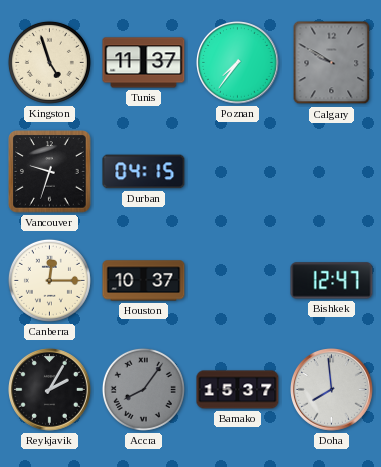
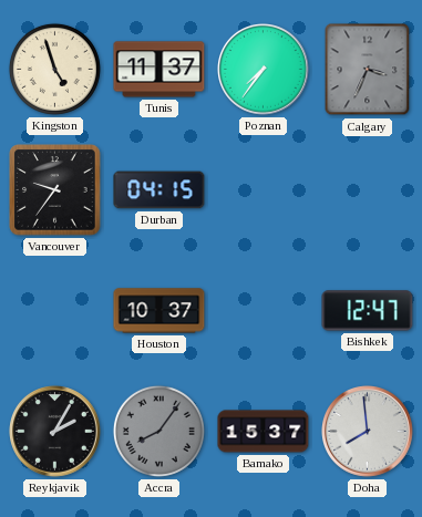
Calgary: 9:50 -> 3:34 (368, 70)
Vancouver: 9:33 -> 9:36 (55, 190)
Canberra: 12:15 -> none (49, 280)
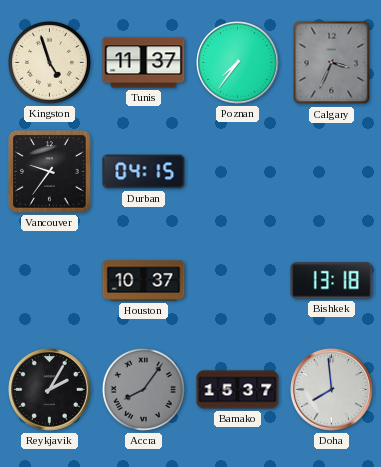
Bishkek: 12:47 -> 13:18 (332, 281)
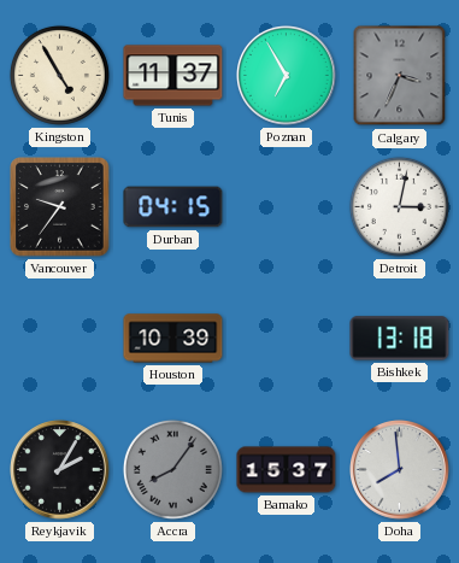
Kingston: 4:57 -> 4:55 (59, 75)
Poznan: 7:36 -> 6:55 (287, 76)
Detroit: none -> 3:02 (399, 206)
Houston: 10:37 -> 10:39 (173, 339)
